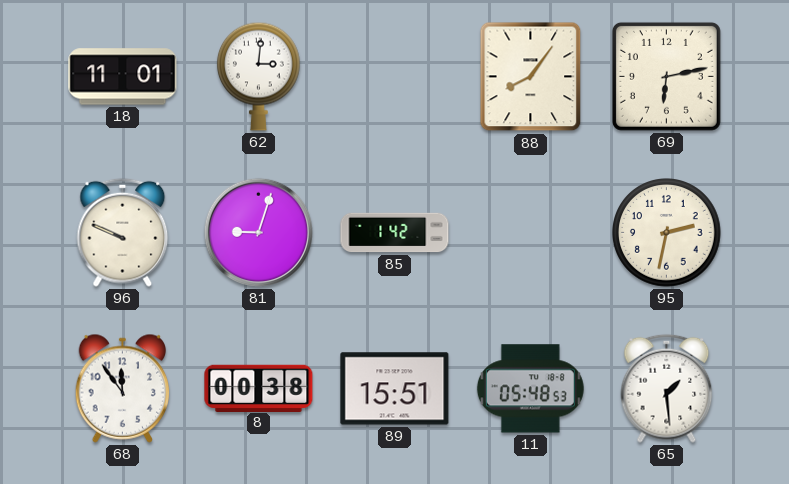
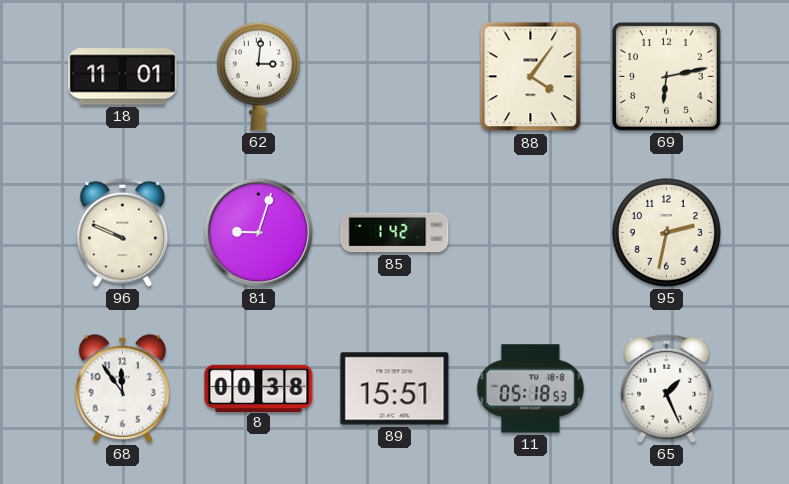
88: 8:06 -> 4:06 (531, 77)
11: 05:48 -> 05:18 (530, 389)
65: 1:29 -> 1:26 (667, 388)
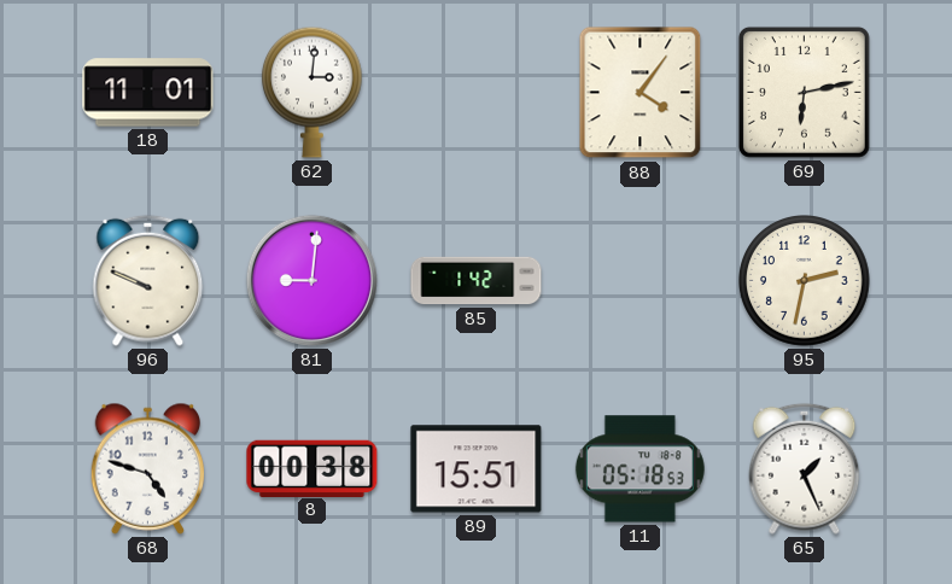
81: 9:03 -> 9:01 (311, 280)
68: 11:54 -> 4:48 (148, 468)
